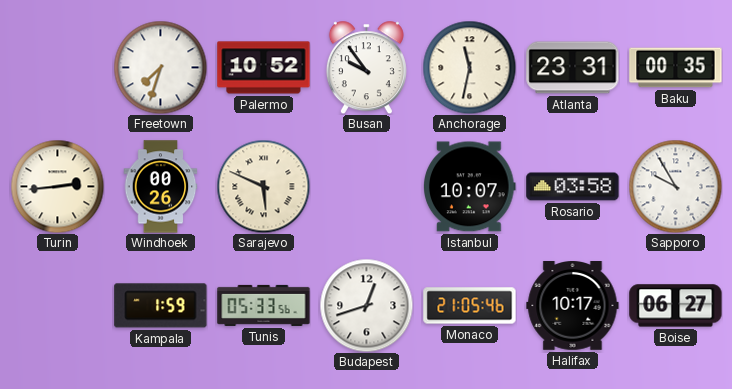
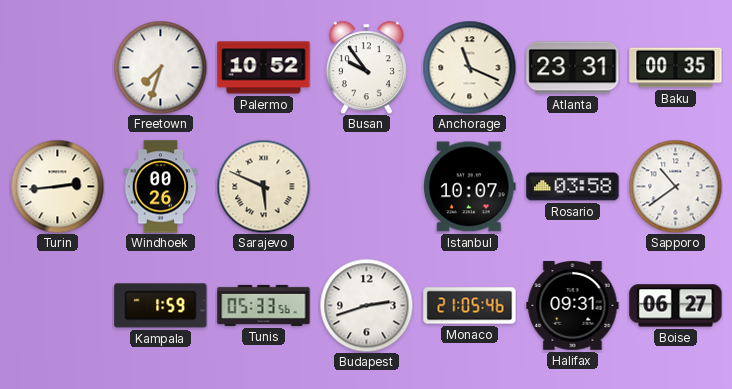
Anchorage: 11:32 -> 11:19 (469, 67)
Sapporo: 9:55 -> 10:39 (675, 186)
Budapest: 12:42 -> 2:42 (366, 305)
Halifax: 10:17 -> 09:31 (573, 306)
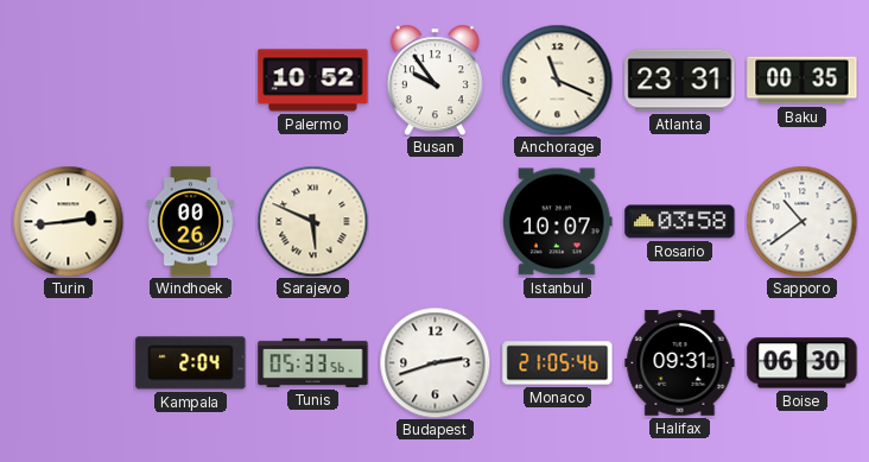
Freetown: 7:33 -> none (160, 67)
Kampala: 1:59 -> 2:04 (191, 363)
Boise: 06:27 -> 06:30 (803, 363)
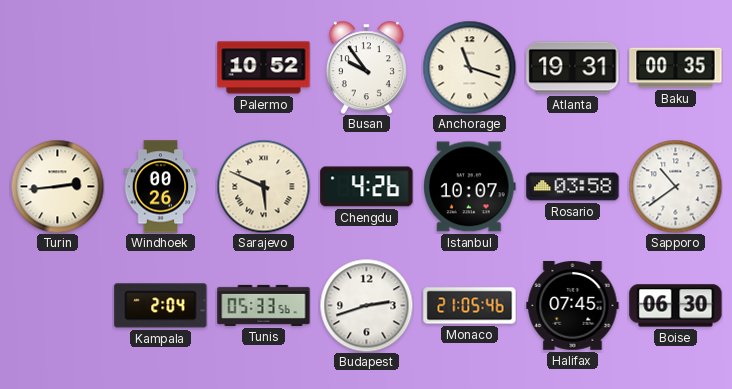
Anchorage: 11:19 -> 11:18 (469, 67)
Atlanta: 23:31 -> 19:31 (573, 68)
Chengdu: none -> 4:26 (367, 187)
Halifax: 09:31 -> 07:45 (573, 306)
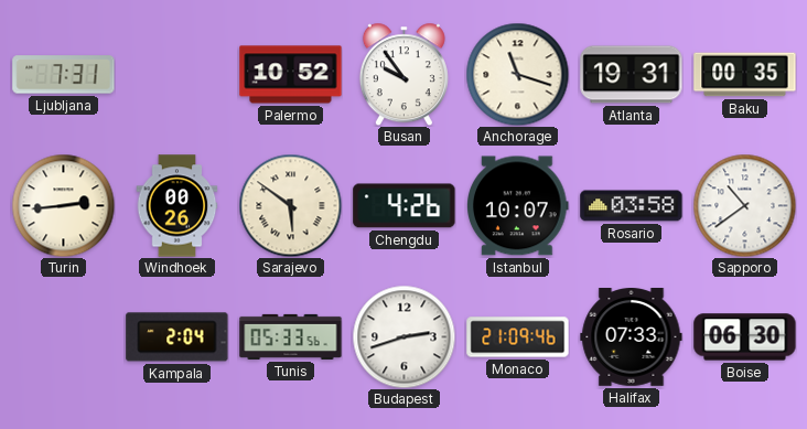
Ljubljana: none -> 7:31 (64, 75)
Sarajevo: 5:49 -> 5:51 (290, 205)
Monaco: 21:05 -> 21:09 (518, 337)
Halifax: 07:45 -> 07:33 (632, 337)
